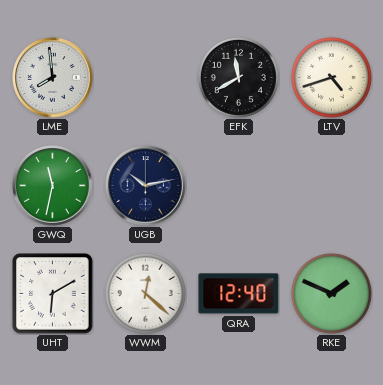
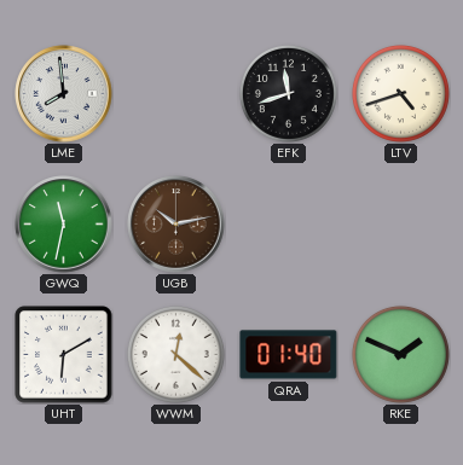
EFK: 11:40 -> 11:42 (288, 93)
UGB dial: navy -> brown (176, 225)
QRA: 12:40 -> 01:40 (289, 355)
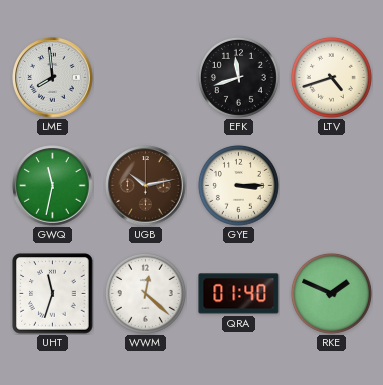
GYE: none -> 3:15 (238, 185)
UHT: 6:10 -> 11:33 (53, 294)
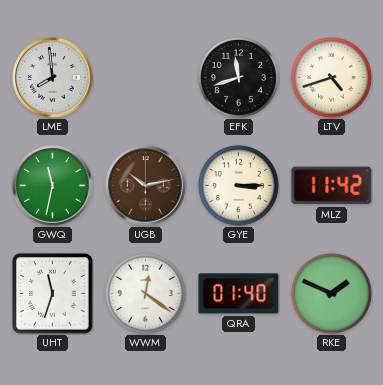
MLZ: none -> 11:42 (332, 186)
WWM: 12:22 -> 12:21 (145, 293)
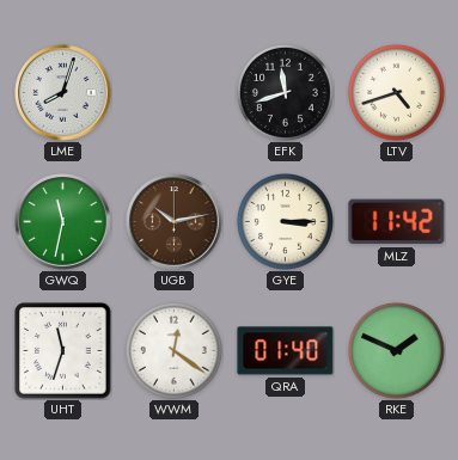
LME: 7:59 -> 8:03 (63, 93)
